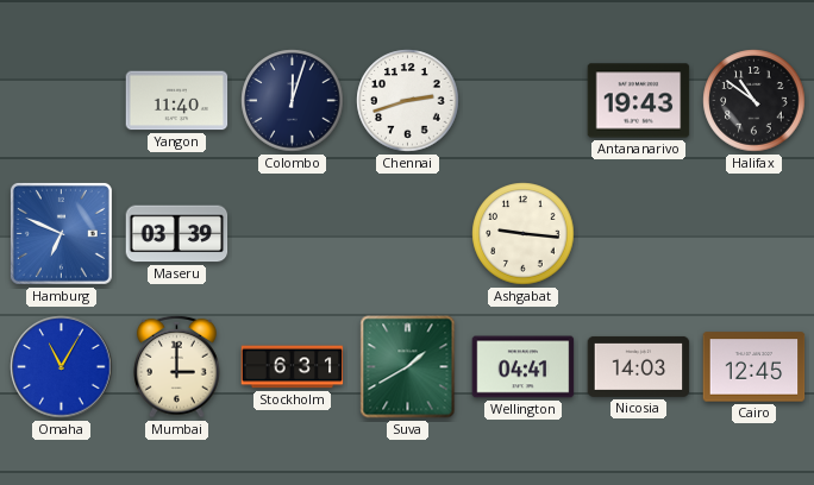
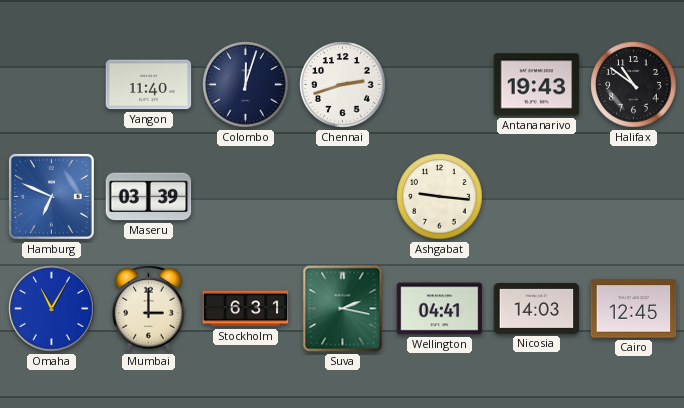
Suva: 1:40 -> 2:17 (343, 309)
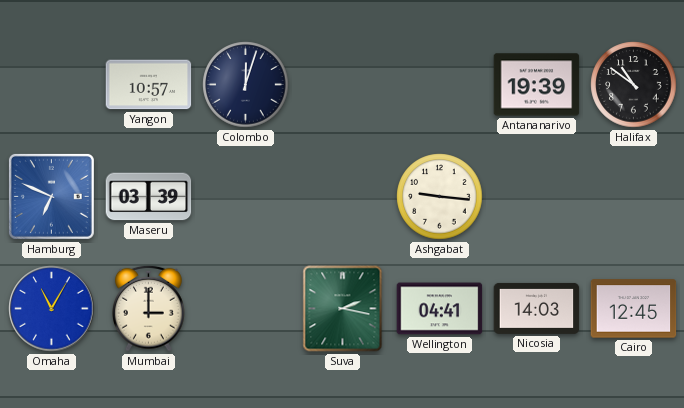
Yangon: 11:40 -> 10:57 (149, 85)
Chennai: 2:42 -> none (343, 85)
Antananarivo: 19:43 -> 19:39 (537, 85)
Stockholm: 6:31 -> none (246, 309)
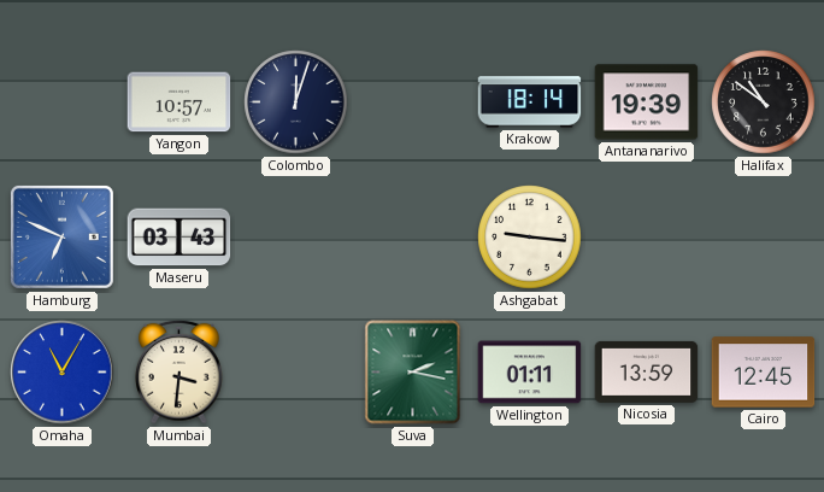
Krakow: none -> 18:14 (530, 102)
Maseru: 03:39 -> 03:43 (179, 238)
Mumbai: 3:00 -> 3:31 (179, 371)
Wellington: 04:41 -> 01:11 (530, 373)
Nicosia: 14:03 -> 13:59 (647, 371)
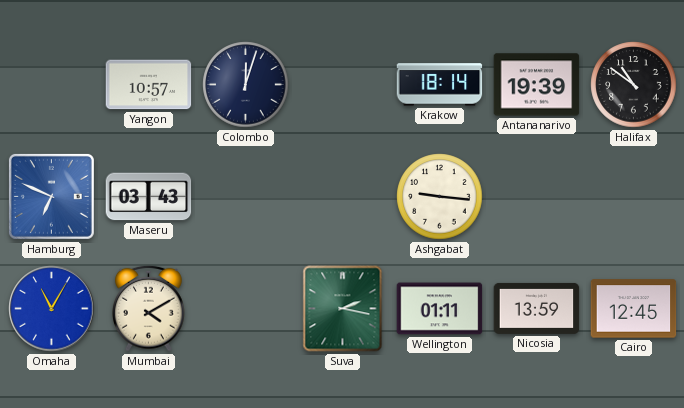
Mumbai: 3:31 -> 4:10 (149, 308)
